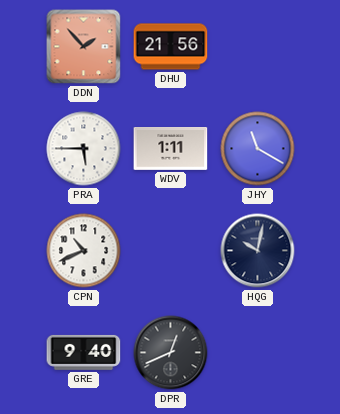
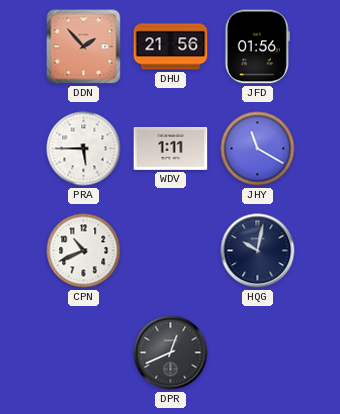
JFD: none -> 01:56 (257, 47)
GRE: 9:40 -> none (84, 352)
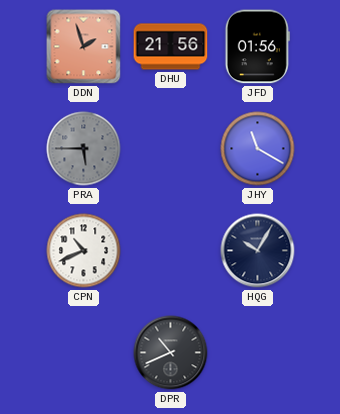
DDN: 1:53 -> 1:57 (84, 47)
PRA dial: white -> grey (84, 149)
WDV: 1:11 -> none (171, 149)
HQG: 10:02 -> 10:05 (258, 251)
DPR: 12:41 -> 10:41 (171, 353)
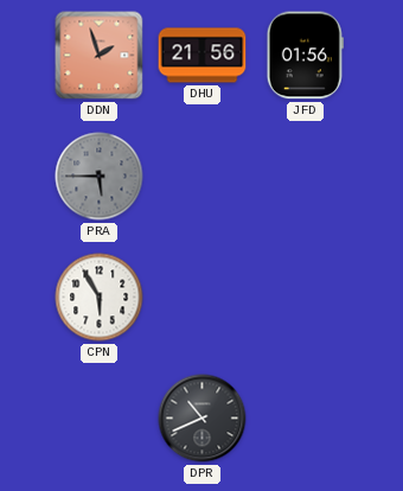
JHY: 11:20 -> none (258, 149)
CPN: 10:41 -> 5:55 (100, 298)
HQG: 10:05 -> none (258, 251)
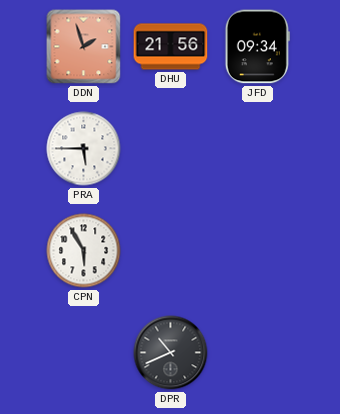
JFD: 01:56 -> 09:34 (257, 47)
PRA dial: grey -> white (84, 149)
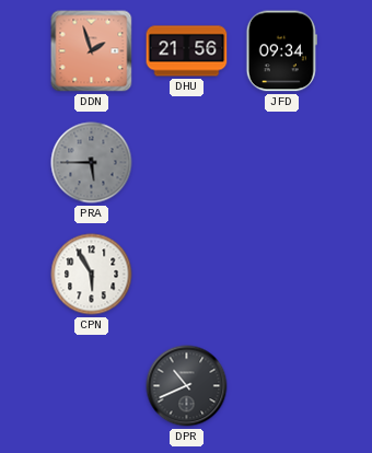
PRA dial: white -> grey (92, 163)
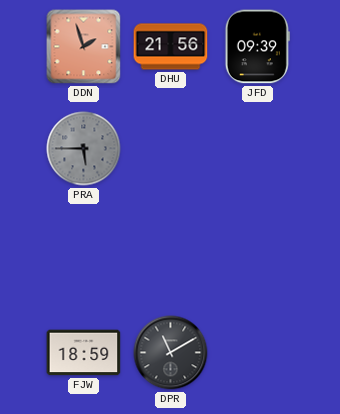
JFD: 09:34 -> 09:39 (257, 47)
CPN: 5:55 -> none (92, 275)
FJW: none -> 18:59 (84, 353)
DPR: 10:41 -> 11:10 (171, 353)
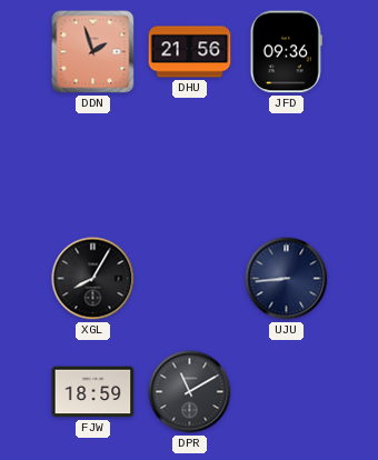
JFD: 09:39 -> 09:36 (286, 52)
PRA: 5:45 -> none (84, 149)
XGL: none -> 8:05 (93, 279)
UJU: none -> 8:44 (287, 279)
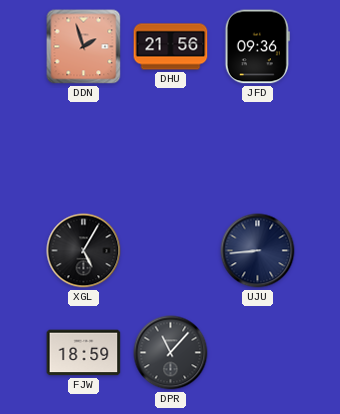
XGL: 8:05 -> 5:05 (84, 251)
DPR: 11:10 -> 11:07 (171, 353)
